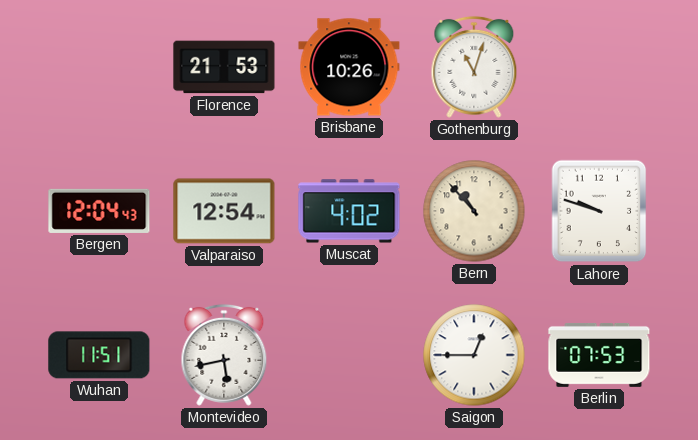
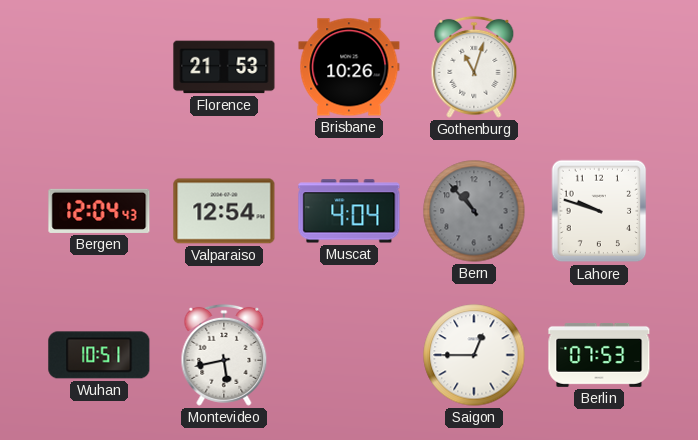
Muscat: 4:02 -> 4:04 (349, 211)
Bern dial: cream -> grey (474, 211)
Wuhan: 11:51 -> 10:51 (99, 355)
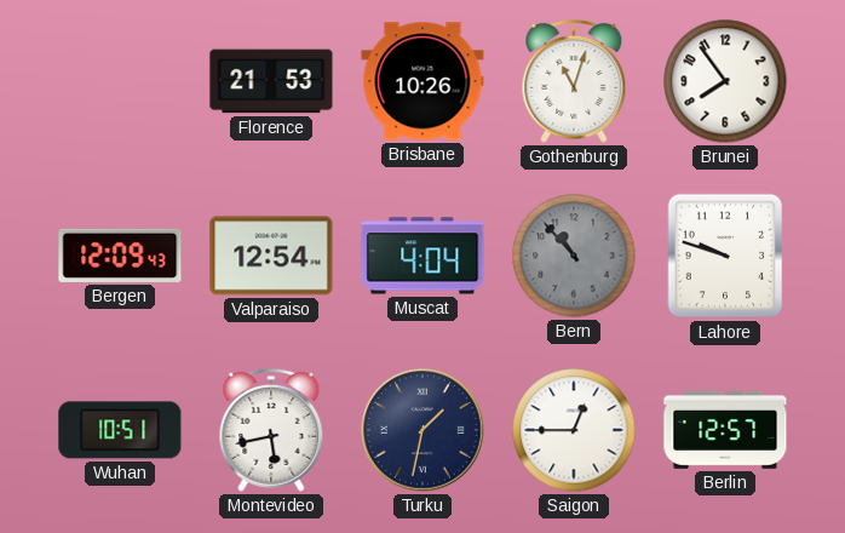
Brunei: none -> 7:54 (725, 81)
Bergen: 12:04 -> 12:09 (120, 256)
Turku: none -> 1:32 (422, 430)
Berlin: 07:53 -> 12:57 (725, 430)
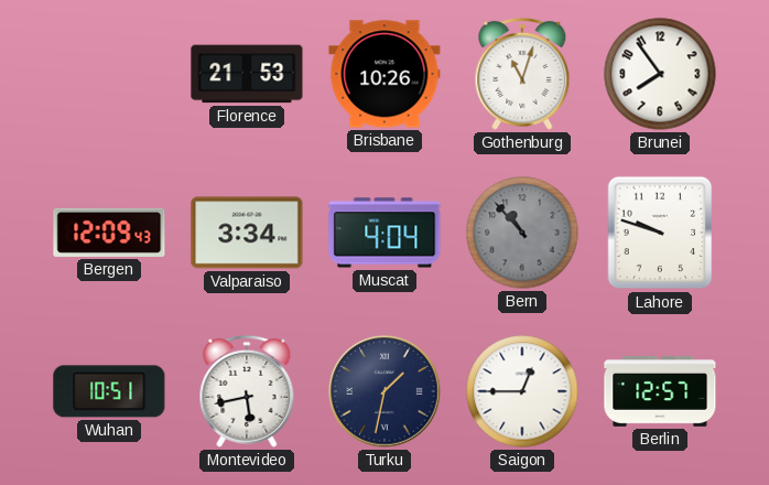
Valparaiso: 12:54 -> 3:34 (247, 233)
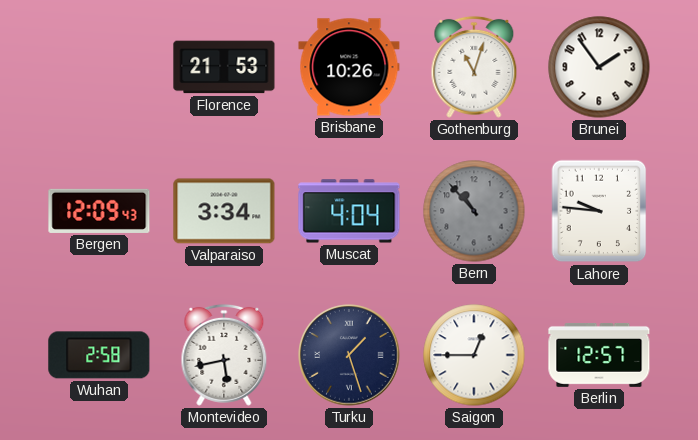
Brunei: 7:54 -> 1:54 (599, 67)
Lahore: 9:48 -> 9:46 (599, 211)
Wuhan: 10:51 -> 2:58 (99, 355)
Turku: 1:32 -> 1:27 (349, 355)
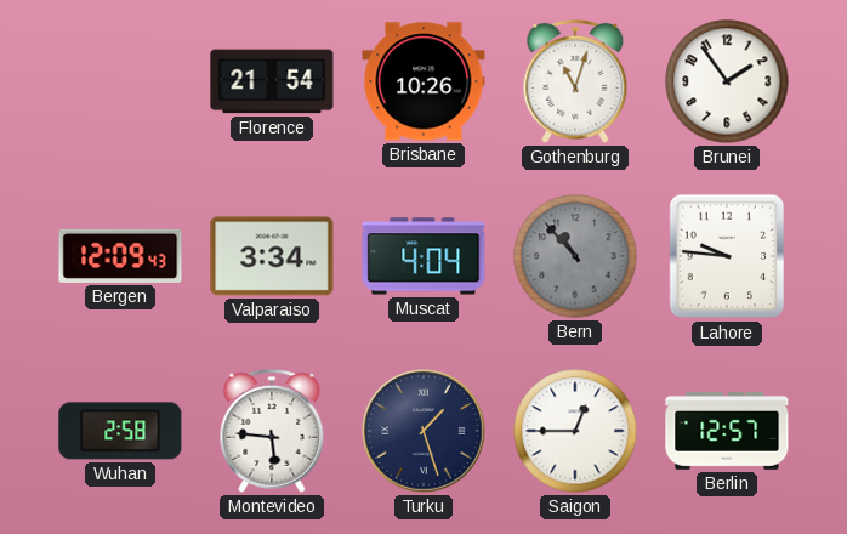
Florence: 21:53 -> 21:54 (272, 81)
Montevideo: 5:43 -> 5:46 (272, 431)
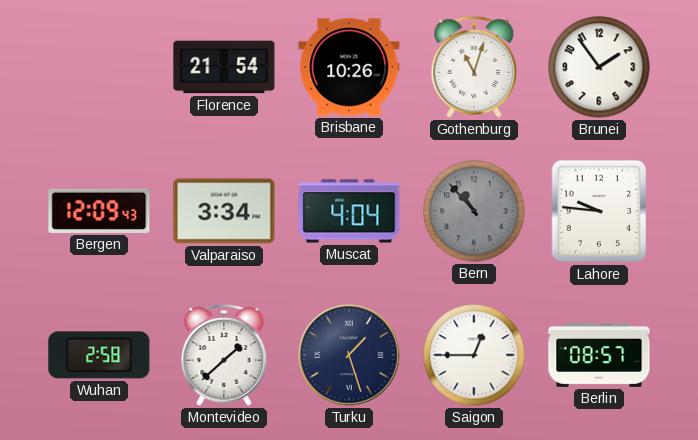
Montevideo: 5:46 -> 1:38 (224, 355)
Berlin: 12:57 -> 08:57 (599, 355)
